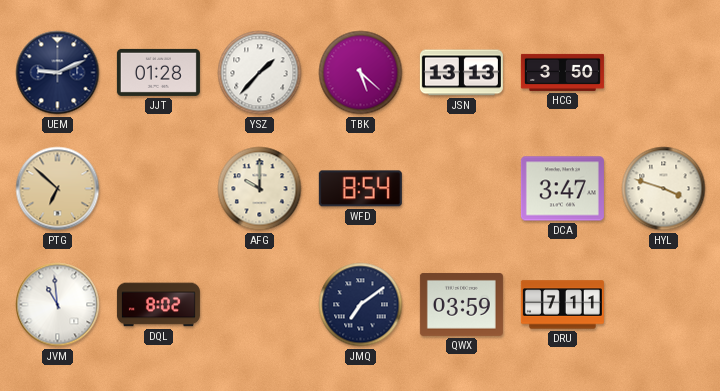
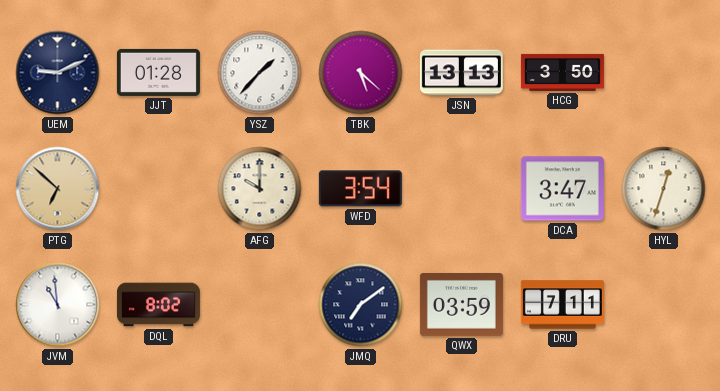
WFD: 8:54 -> 3:54 (360, 189)
HYL: 3:48 -> 12:33 (664, 189)
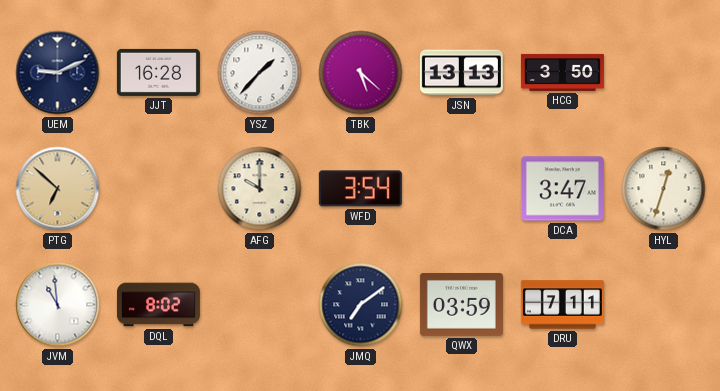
JJT: 01:28 -> 16:28 (158, 72)
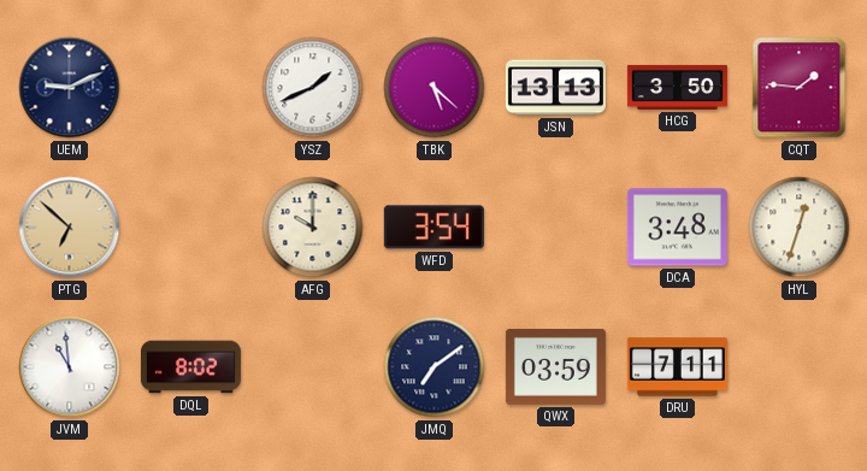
JJT: 16:28 -> none (158, 72)
YSZ: 1:37 -> 1:41 (313, 88)
CQT: none -> 1:46 (800, 88)
DCA: 3:47 -> 3:48 (677, 228)
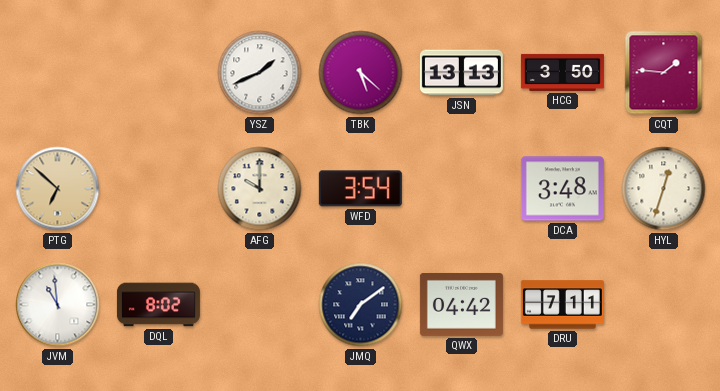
UEM: 9:11 -> none (70, 88)
QWX: 03:59 -> 04:42 (461, 304)
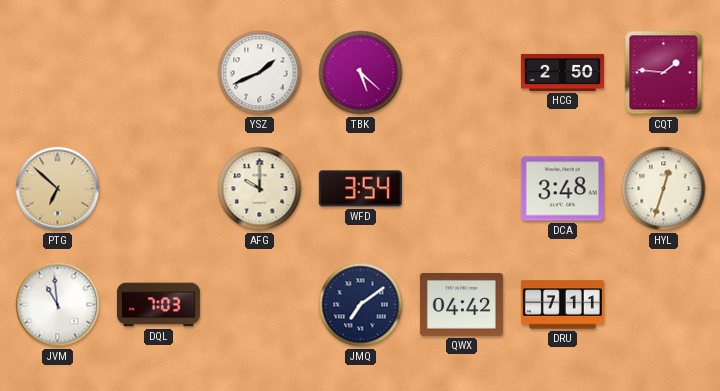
JSN: 13:13 -> none (461, 73)
HCG: 3:50 -> 2:50 (562, 72)
DQL: 8:02 -> 7:03 (158, 305)
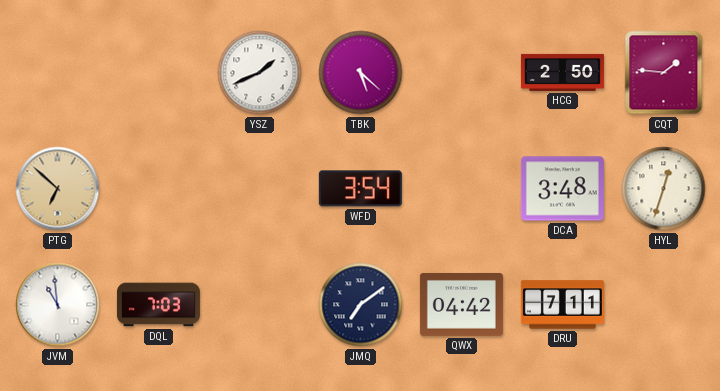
AFG: 10:00 -> none (260, 189)
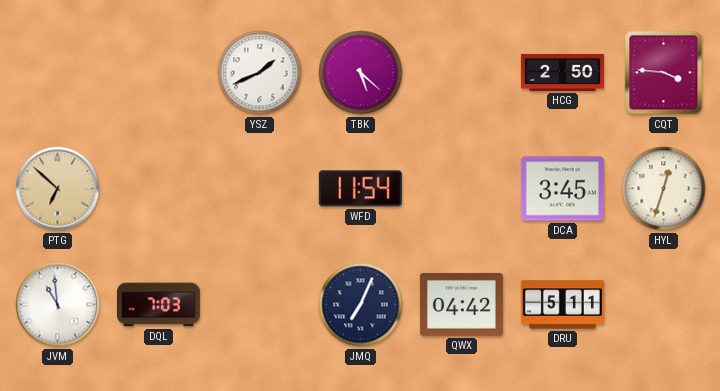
CQT: 1:46 -> 3:46 (664, 73)
WFD: 3:54 -> 11:54 (360, 189)
DCA: 3:48 -> 3:45 (562, 189)
JMQ: 7:09 -> 7:04 (361, 305)
DRU: 7:11 -> 5:11 (562, 305)
